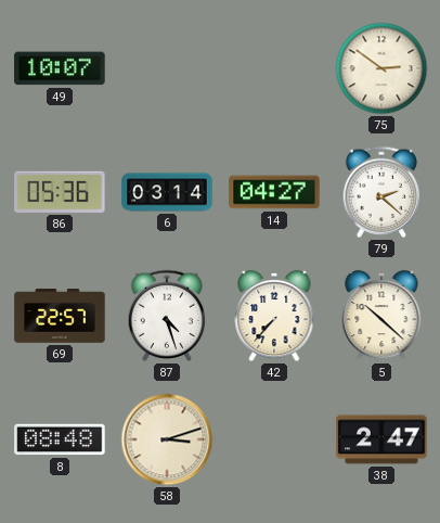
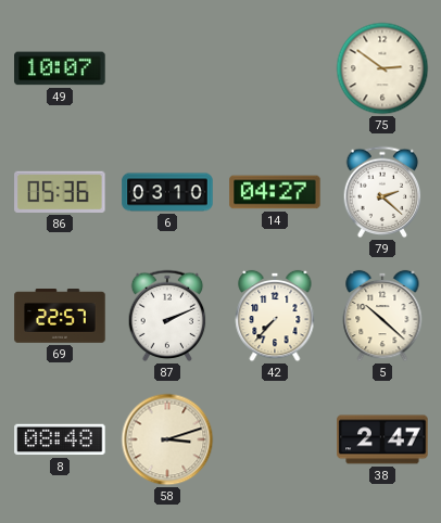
6: 03:14 -> 03:10 (167, 192)
87: 4:27 -> 2:11 (167, 316)
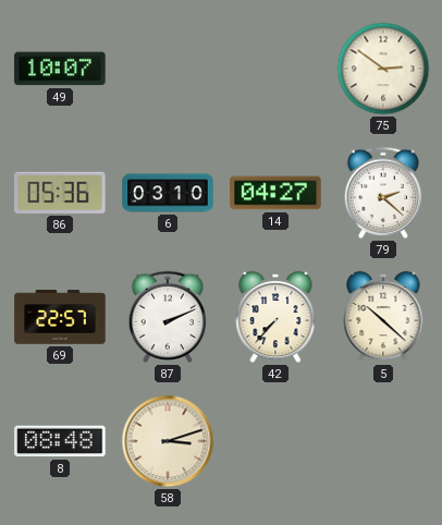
38: 2:47 -> none (382, 439)
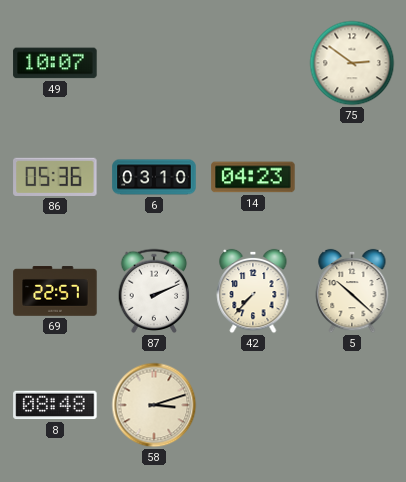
14: 04:27 -> 04:23 (253, 177)
79: 2:22 -> none (383, 193)
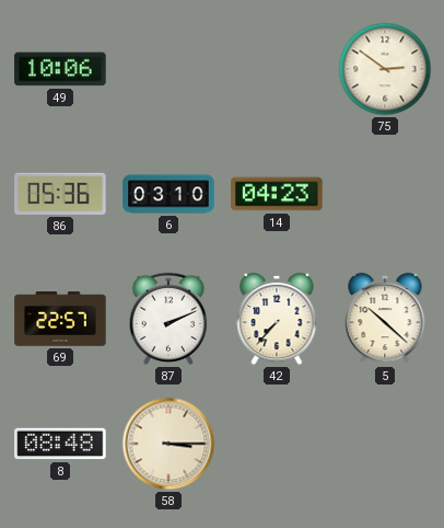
49: 10:07 -> 10:06 (60, 69)
58: 3:12 -> 3:15 (168, 444)
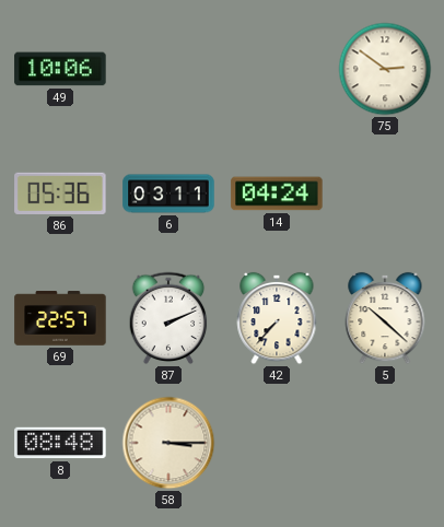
6: 03:10 -> 03:11 (168, 194)
14: 04:23 -> 04:24 (277, 194)
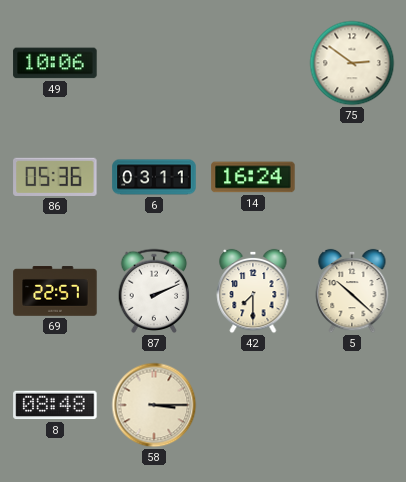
14: 04:24 -> 16:24 (253, 177)
42: 7:37 -> 7:30 (253, 291)
